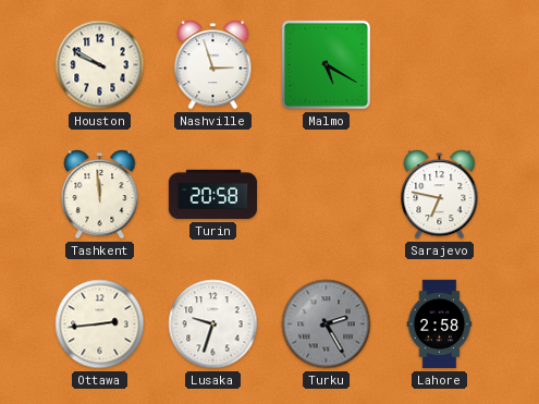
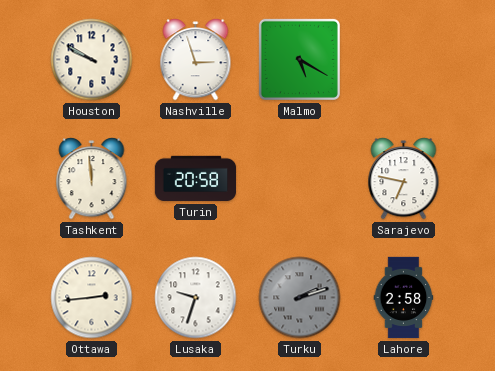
Turku: 2:25 -> 2:12 (300, 298)
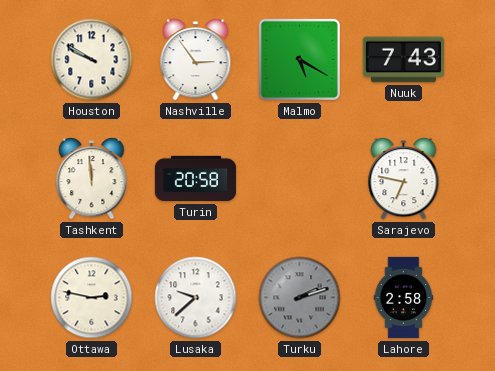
Nashville: 2:57 -> 2:54 (196, 60)
Nuuk: none -> 7:43 (403, 60)
Ottawa: 2:44 -> 2:47 (92, 298)
Lusaka: 9:33 -> 9:38 (196, 298)
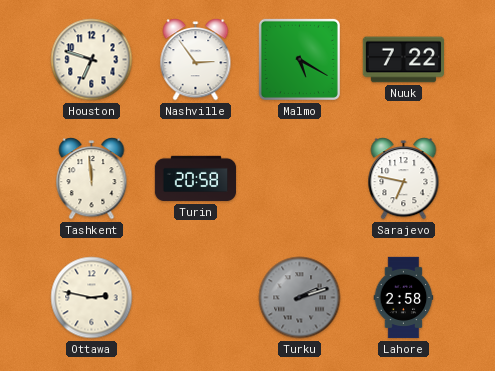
Houston: 9:50 -> 6:48 (92, 60)
Nuuk: 7:43 -> 7:22 (403, 60)
Lusaka: 9:38 -> none (196, 298)
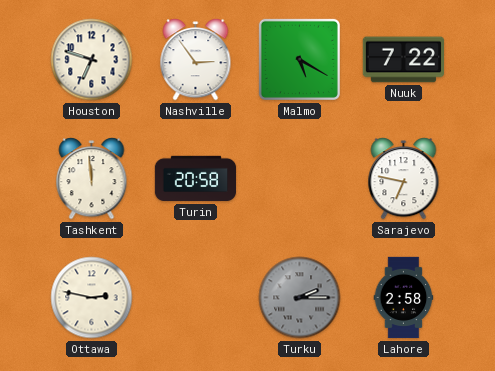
Turku: 2:12 -> 2:15 (300, 298)
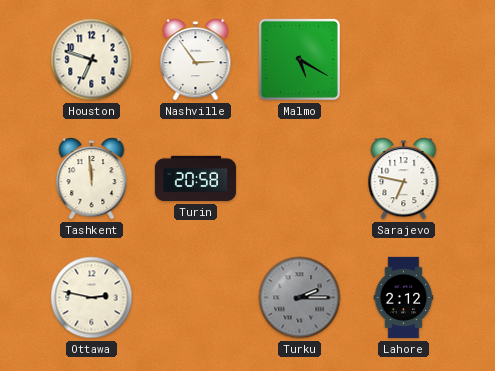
Nuuk: 7:22 -> none (403, 60)
Lahore: 2:58 -> 2:12 (404, 298)
